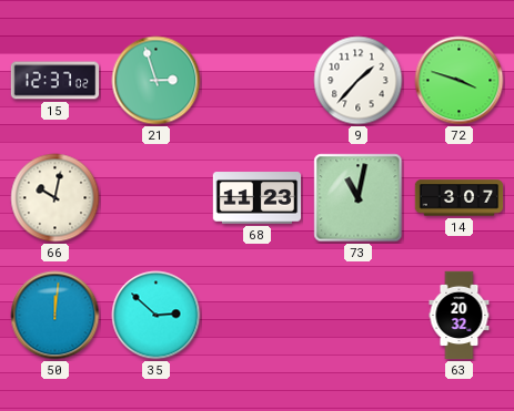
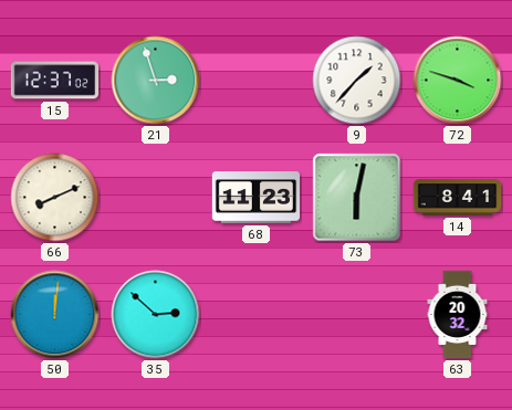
66: 10:02 -> 8:11 (55, 198)
73: 11:02 -> 6:02 (357, 198)
14: 3:07 -> 8:41 (458, 198)
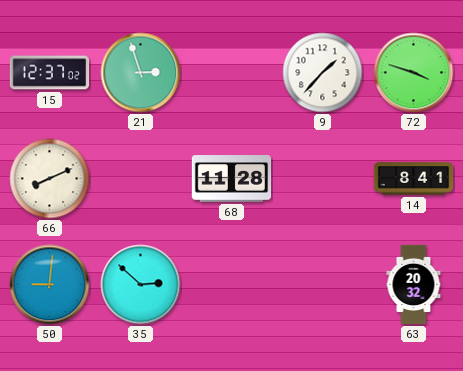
68: 11:23 -> 11:28 (232, 179)
73: 6:02 -> none (357, 198)
50: 12:01 -> 9:01 (50, 285)
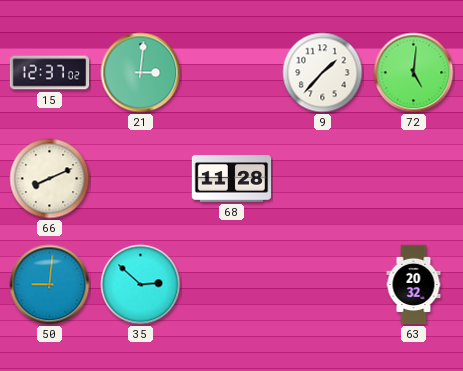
21: 2:57 -> 3:01 (141, 73)
72: 3:48 -> 5:01 (414, 73)
14: 8:41 -> none (414, 179)
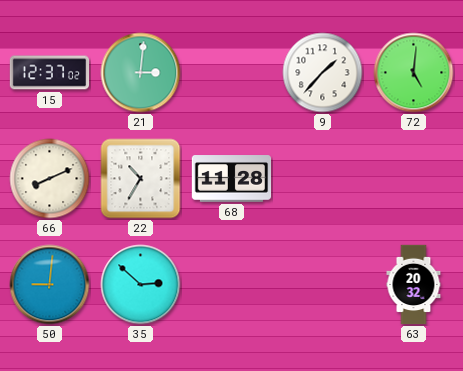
22: none -> 10:35 (141, 179)
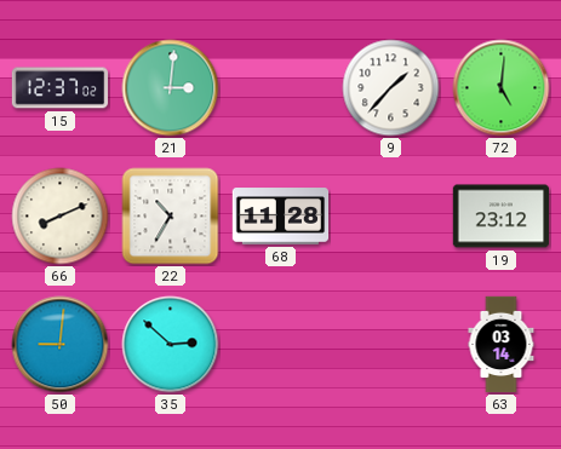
19: none -> 23:12 (502, 217)
63: 20:32 -> 03:14 (502, 345)
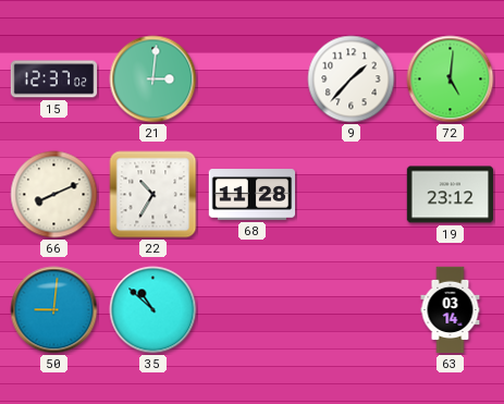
35: 2:52 -> 10:52 (153, 310)
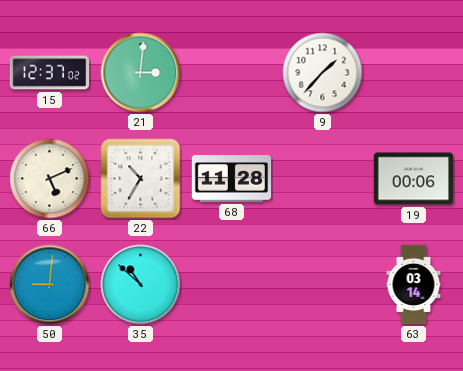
72: 5:01 -> none (451, 79)
66: 8:11 -> 5:11 (50, 179)
19: 23:12 -> 00:06 (414, 179)
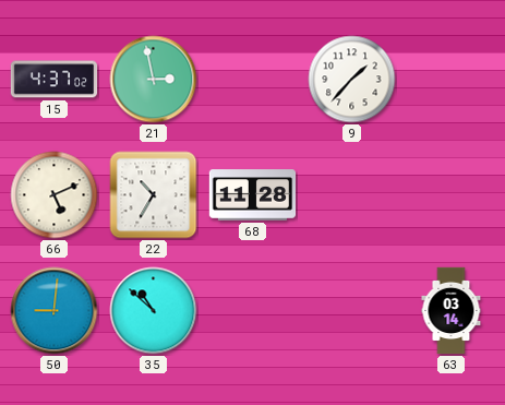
15: 12:37 -> 4:37 (55, 80)
21: 3:01 -> 2:58 (154, 80)
19: 00:06 -> none (414, 179)
